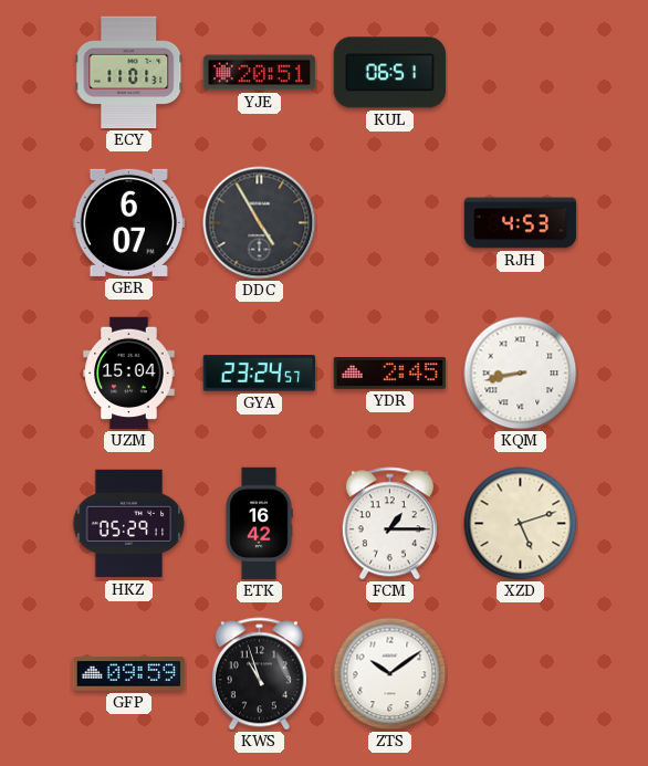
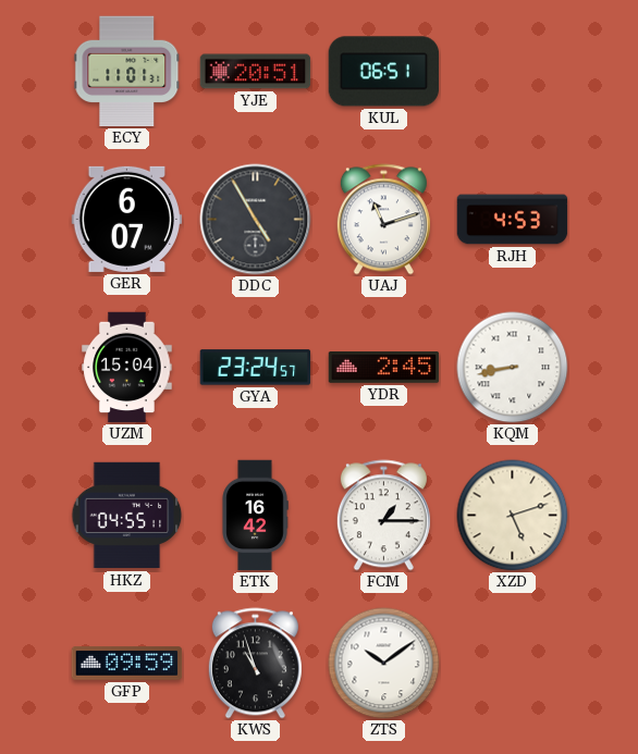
UAJ: none -> 11:12 (383, 220)
HKZ: 05:29 -> 04:55 (127, 516)
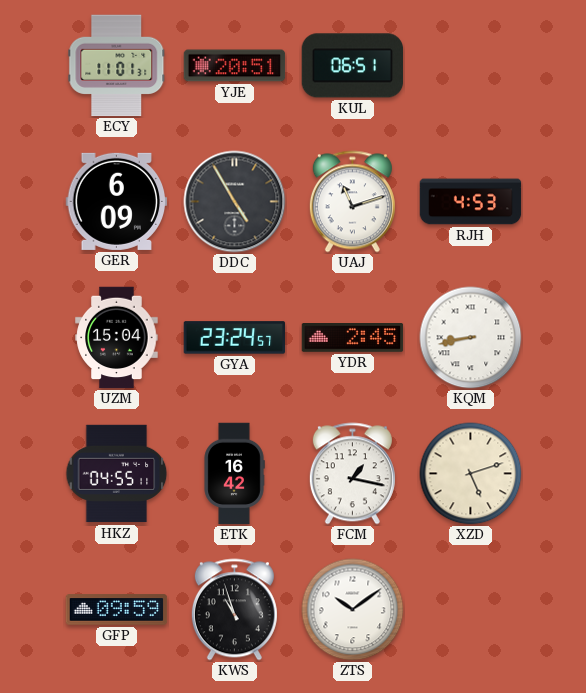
GER: 6:07 -> 6:09 (117, 201)
FCM: 1:15 -> 1:17 (352, 474)
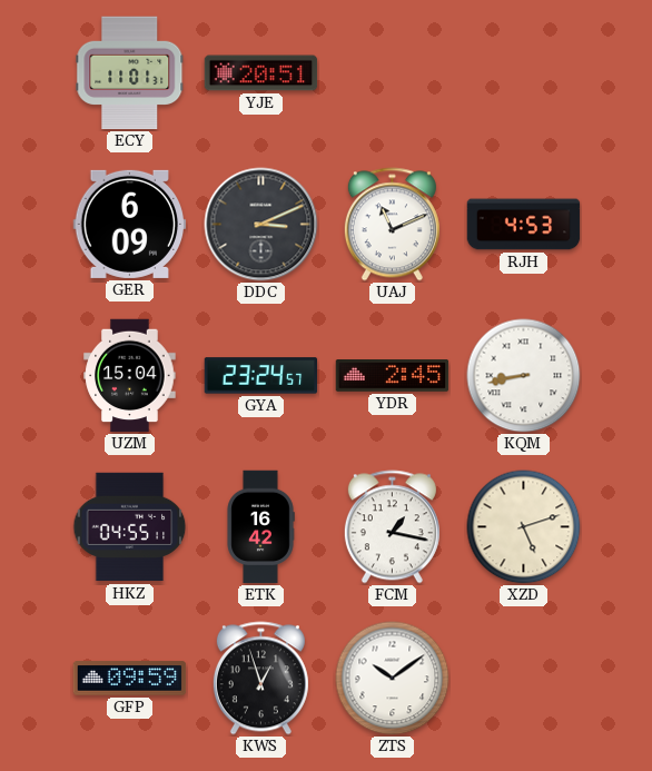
KUL: 06:51 -> none (353, 66)
DDC: 4:55 -> 3:11 (261, 225)
UAJ: 11:12 -> 11:11 (392, 225)
KWS: 10:57 -> 12:57 (260, 679)
